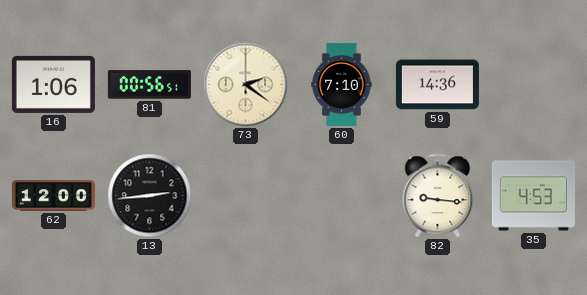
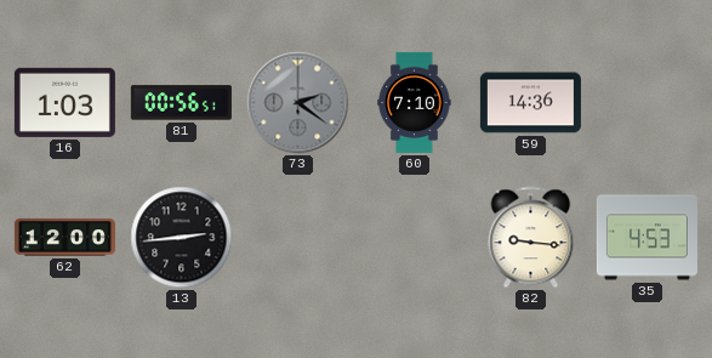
16: 1:06 -> 1:03 (64, 102)
73 dial: cream -> grey (298, 103)
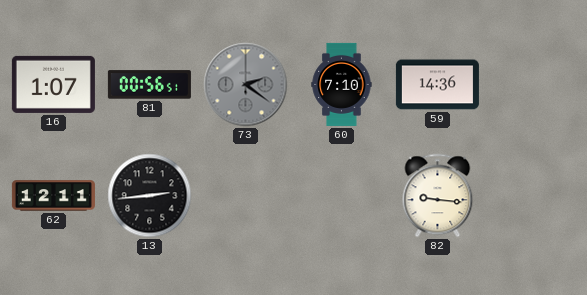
16: 1:03 -> 1:07 (53, 84)
62: 12:00 -> 12:11 (53, 196)
35: 4:53 -> none (647, 238)
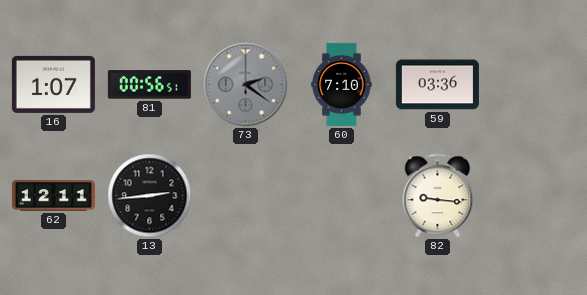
59: 14:36 -> 03:36 (437, 85)
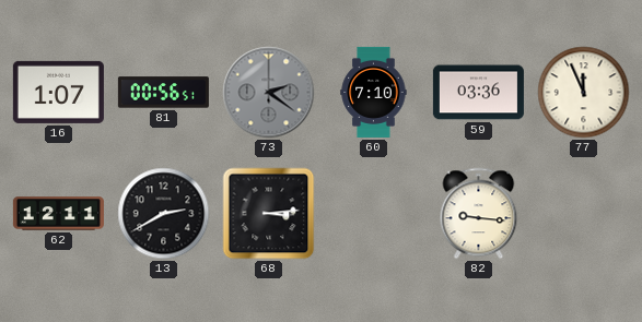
77: none -> 11:56 (584, 93)
13: 2:44 -> 2:40 (164, 214)
68: none -> 3:14 (269, 214)
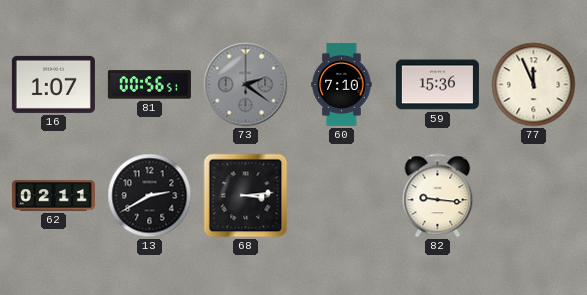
59: 03:36 -> 15:36 (437, 85)
62: 12:11 -> 02:11 (53, 196)
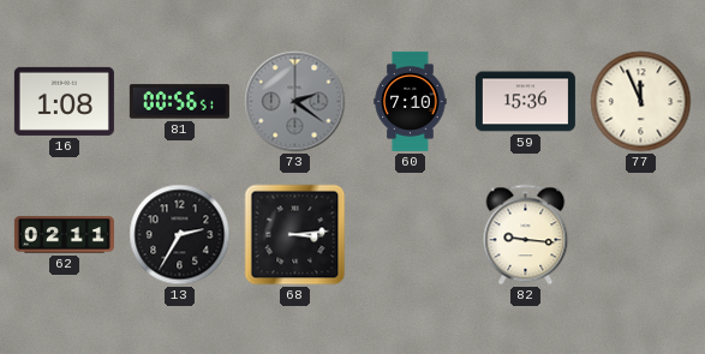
16: 1:07 -> 1:08 (64, 101)
13: 2:40 -> 2:35 (180, 235)
